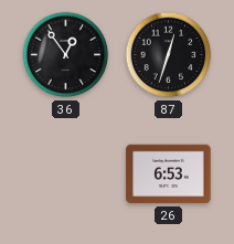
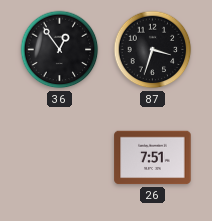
87: 12:33 -> 3:33 (153, 50)
26: 6:53 -> 7:51 (153, 158)
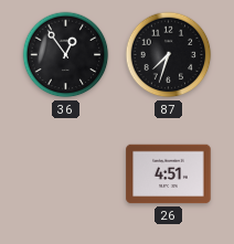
87: 3:33 -> 7:33 (169, 55)
26: 7:51 -> 4:51 (169, 174)
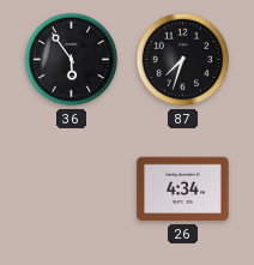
36: 12:54 -> 5:54 (72, 60)
26: 4:51 -> 4:34 (183, 189)
